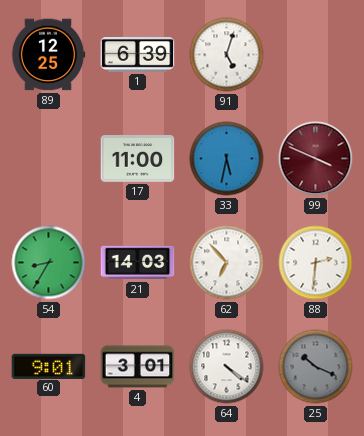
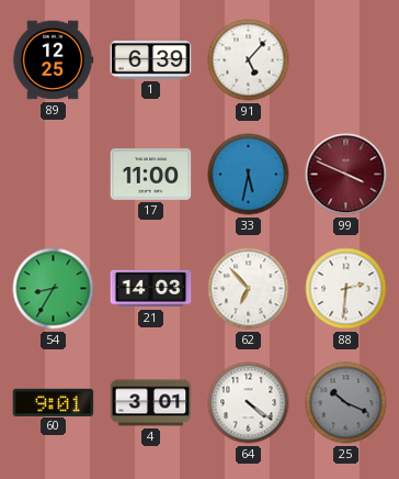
91: 5:03 -> 5:07 (249, 60)
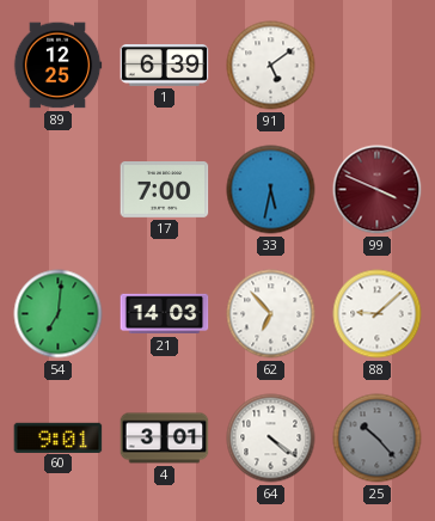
91: 5:07 -> 5:09 (271, 66)
17: 11:00 -> 7:00 (165, 190)
54: 8:35 -> 7:01 (59, 314)
88: 2:31 -> 9:08 (378, 314)
25: 10:19 -> 10:23 (378, 439)
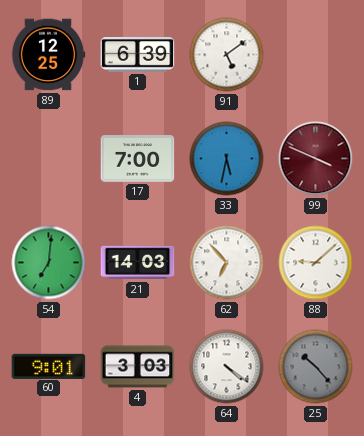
4: 3:01 -> 3:03 (138, 367)
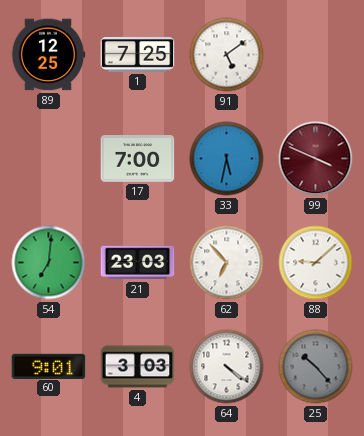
1: 6:39 -> 7:25 (138, 55)
21: 14:03 -> 23:03 (138, 263)
